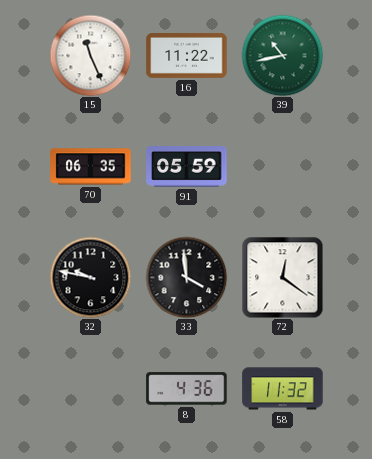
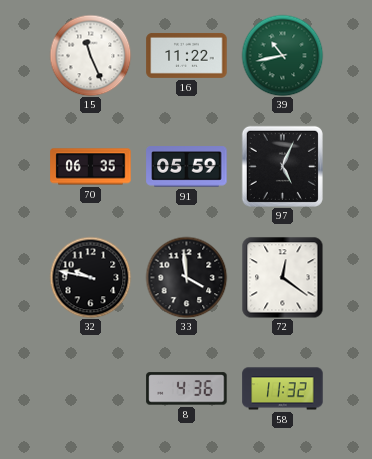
97: none -> 5:04 (282, 166)
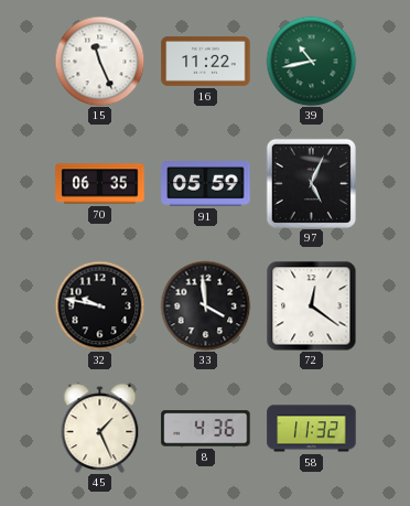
45: none -> 1:26 (100, 428)
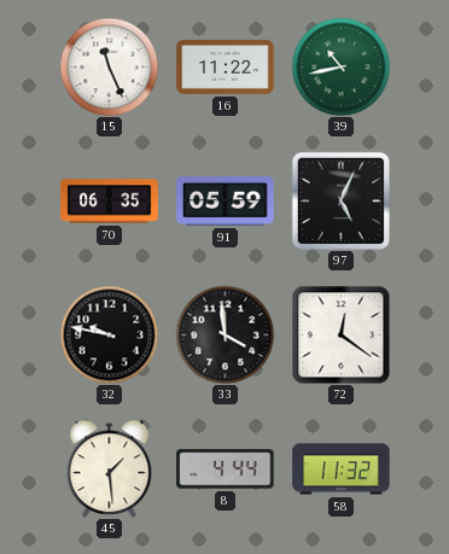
45: 1:26 -> 1:29 (110, 468)
8: 4:36 -> 4:44 (226, 470)
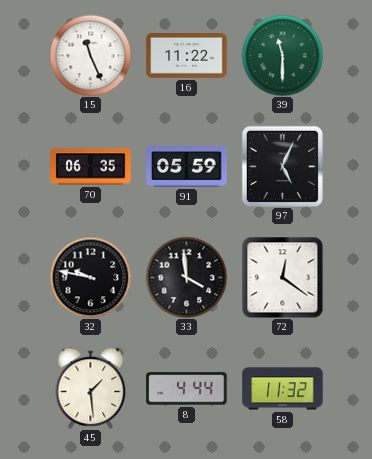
39: 10:43 -> 11:30 (282, 55)
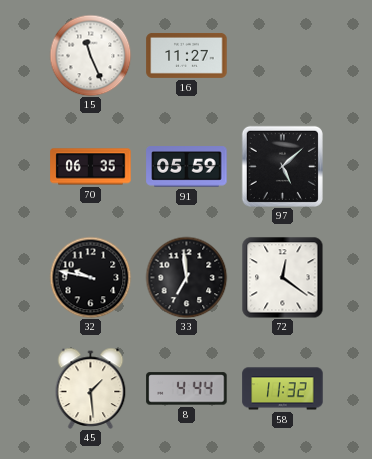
16: 11:22 -> 11:27 (187, 55)
39: 11:30 -> none (282, 55)
97: 5:04 -> 5:08 (282, 166)
33: 3:59 -> 6:59 (186, 277)
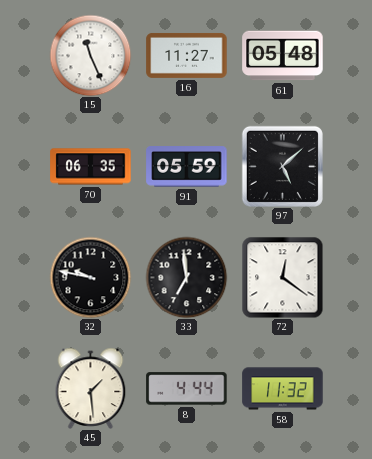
61: none -> 05:48 (283, 56)
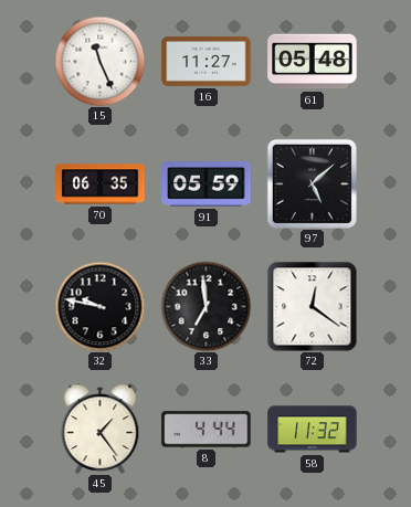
45: 1:29 -> 1:24 (101, 429)
